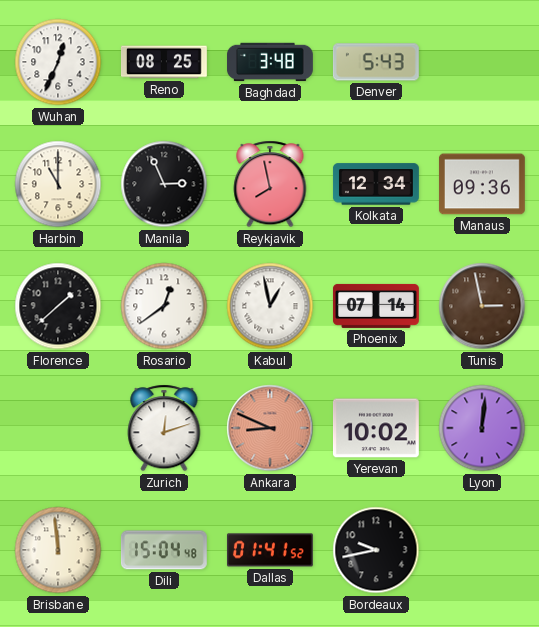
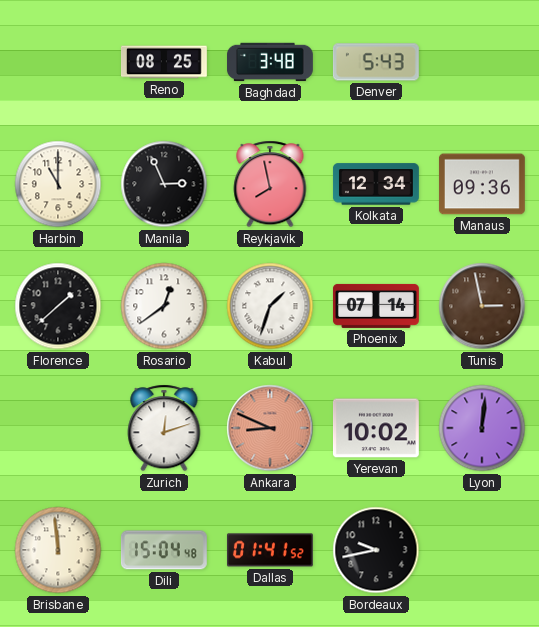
Wuhan: 12:34 -> none (58, 62)
Kabul: 12:58 -> 1:33 (270, 306)
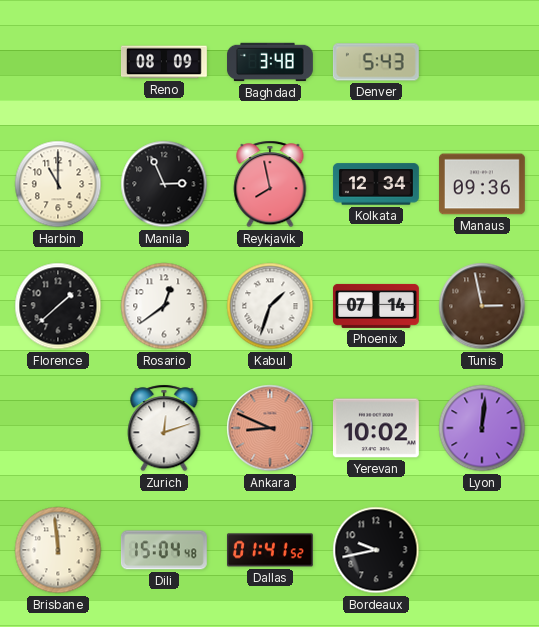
Reno: 08:25 -> 08:09 (165, 62)
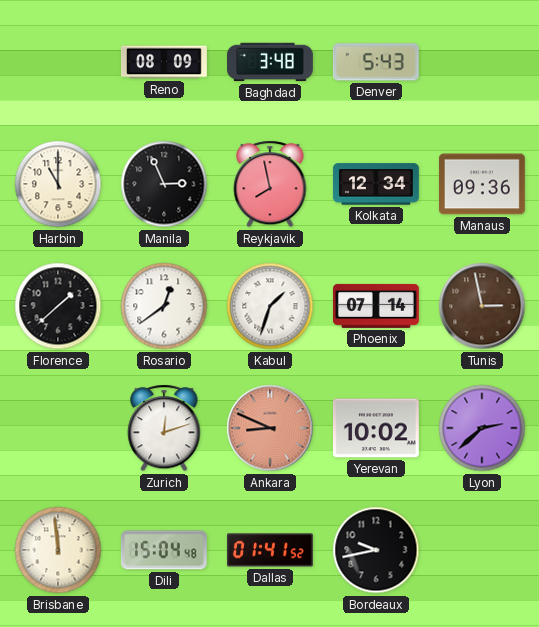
Lyon: 12:01 -> 2:38 (482, 428)
